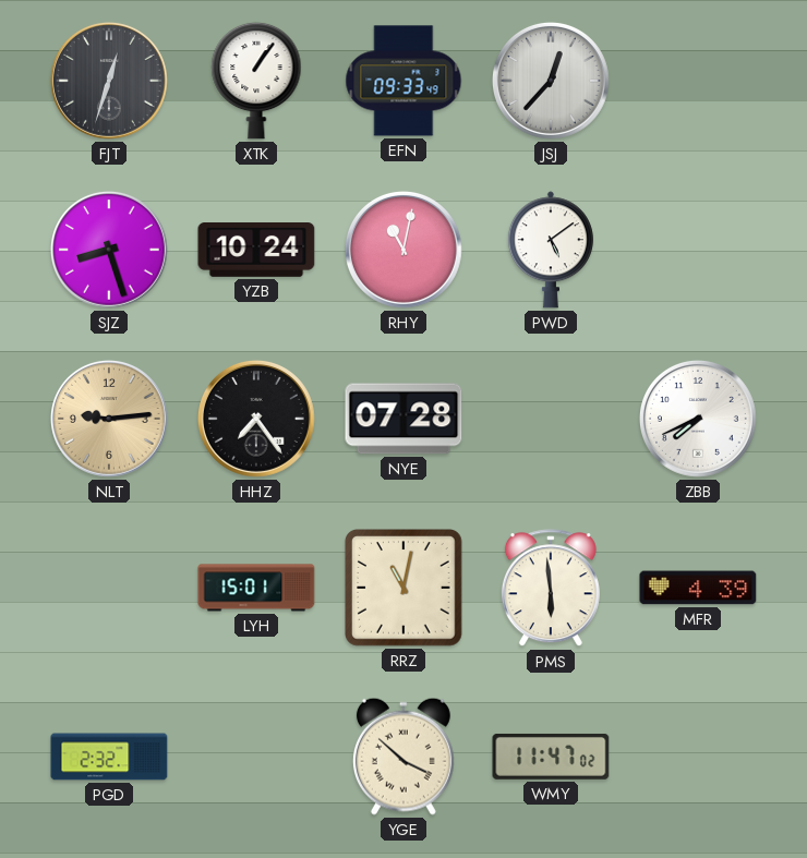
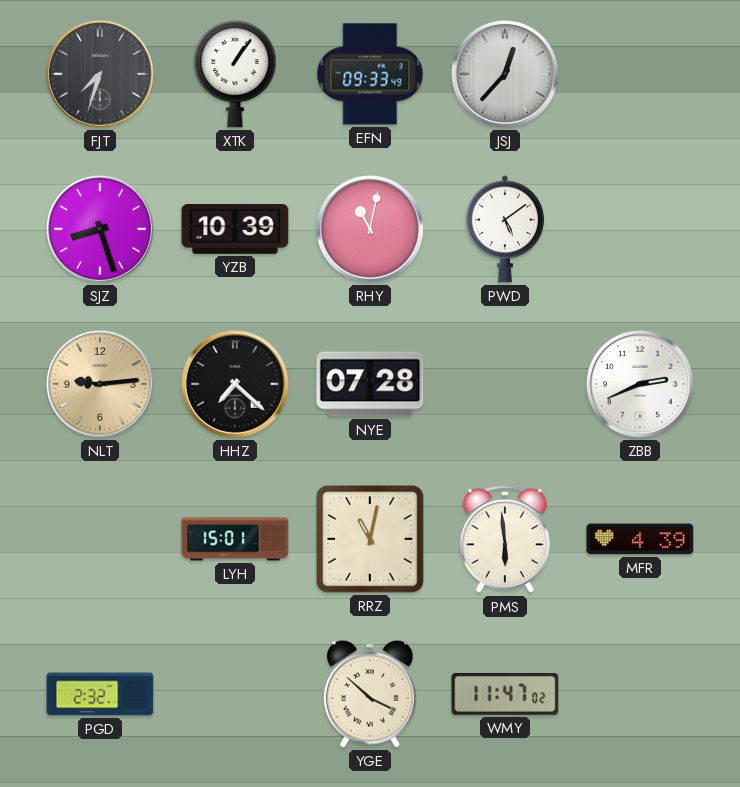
FJT: 12:33 -> 7:33 (100, 74)
YZB: 10:24 -> 10:39 (235, 230)
HHZ: 7:24 -> 7:22 (235, 384)
ZBB: 7:41 -> 2:41 (640, 384)
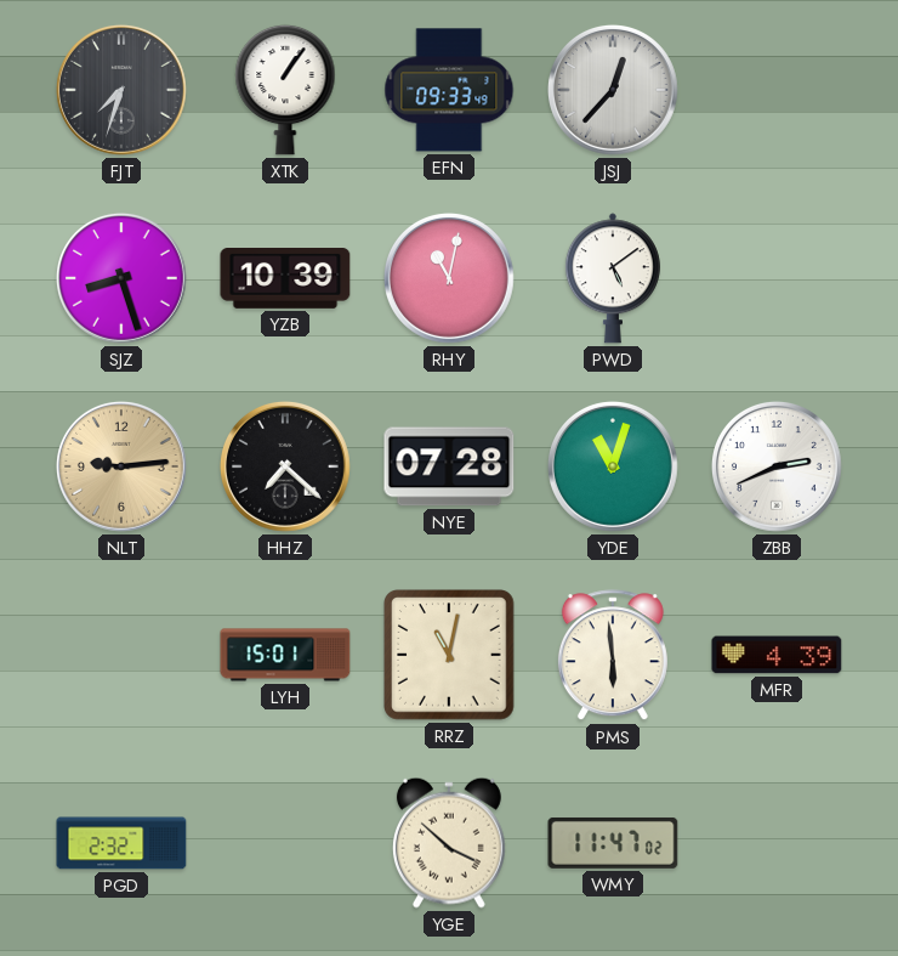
YDE: none -> 11:03 (613, 466)
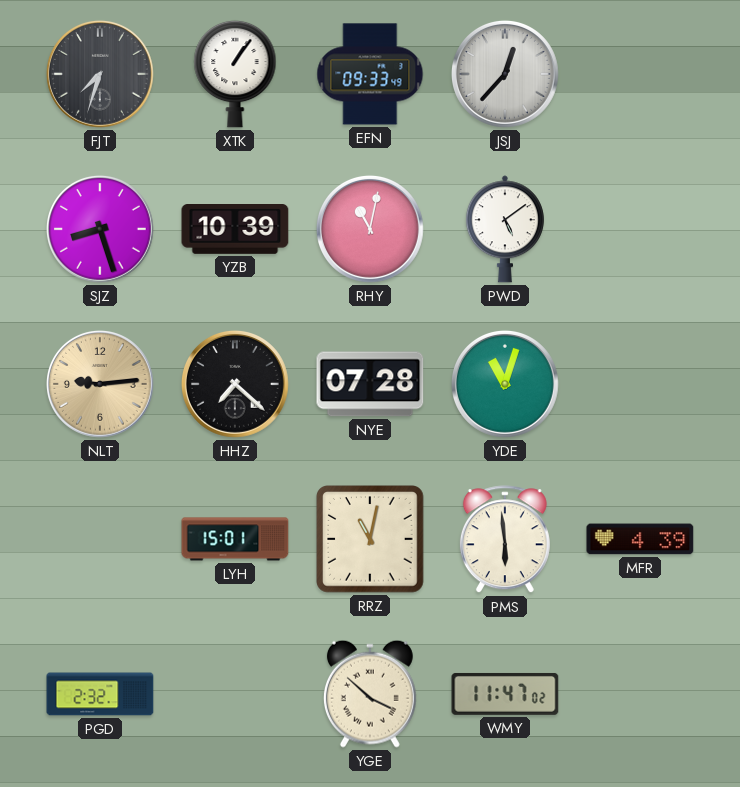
ZBB: 2:41 -> none (777, 466)
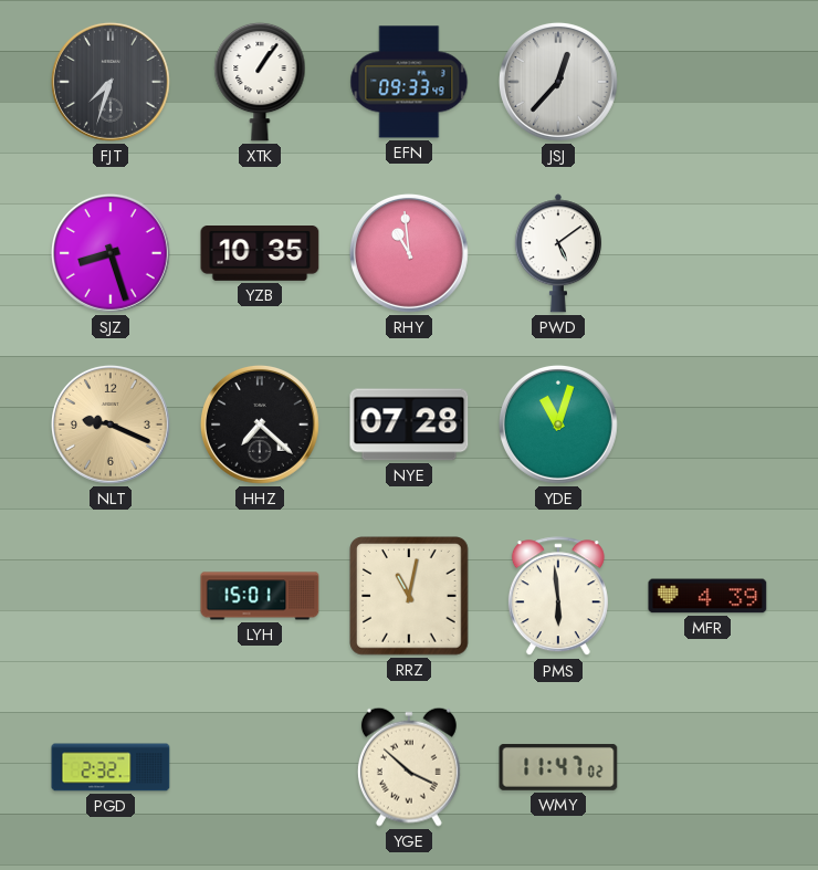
YZB: 10:39 -> 10:35 (260, 254)
RHY: 11:02 -> 10:59 (409, 253)
NLT: 9:14 -> 9:19 (111, 424)
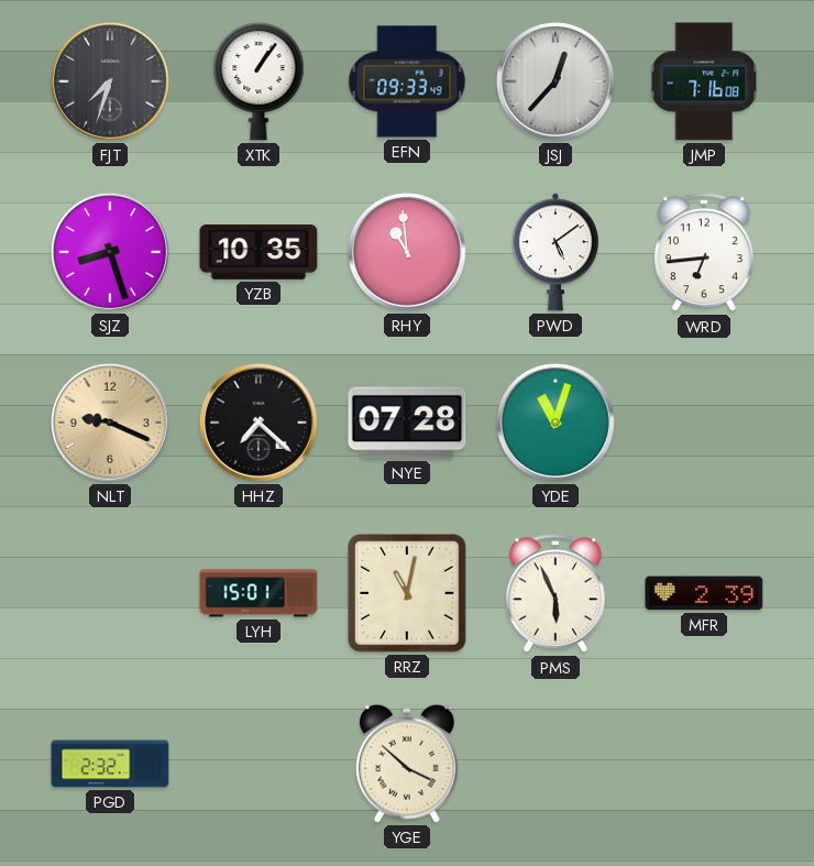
JMP: none -> 7:16 (704, 81)
WRD: none -> 6:44 (704, 253)
PMS: 5:59 -> 5:56 (555, 594)
MFR: 4:39 -> 2:39 (704, 593)
WMY: 11:47 -> none (558, 767)
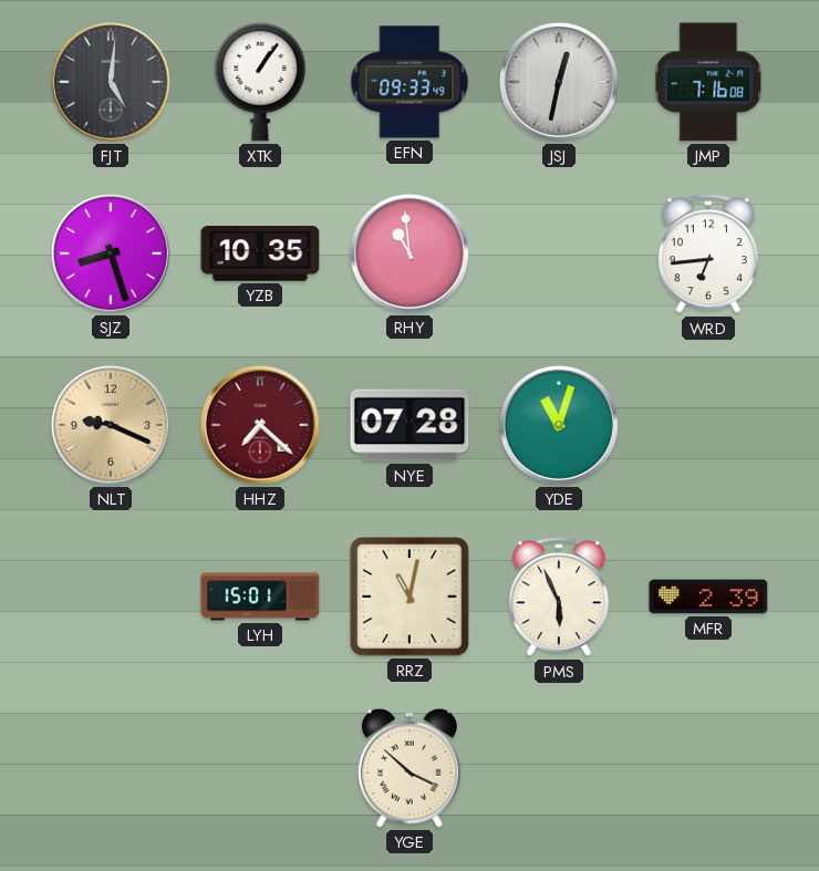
FJT: 7:33 -> 5:01 (111, 82)
JSJ: 12:37 -> 12:32 (559, 82)
PWD: 5:09 -> none (555, 252)
HHZ dial: black -> burgundy (260, 425)
PGD: 2:32 -> none (110, 764)
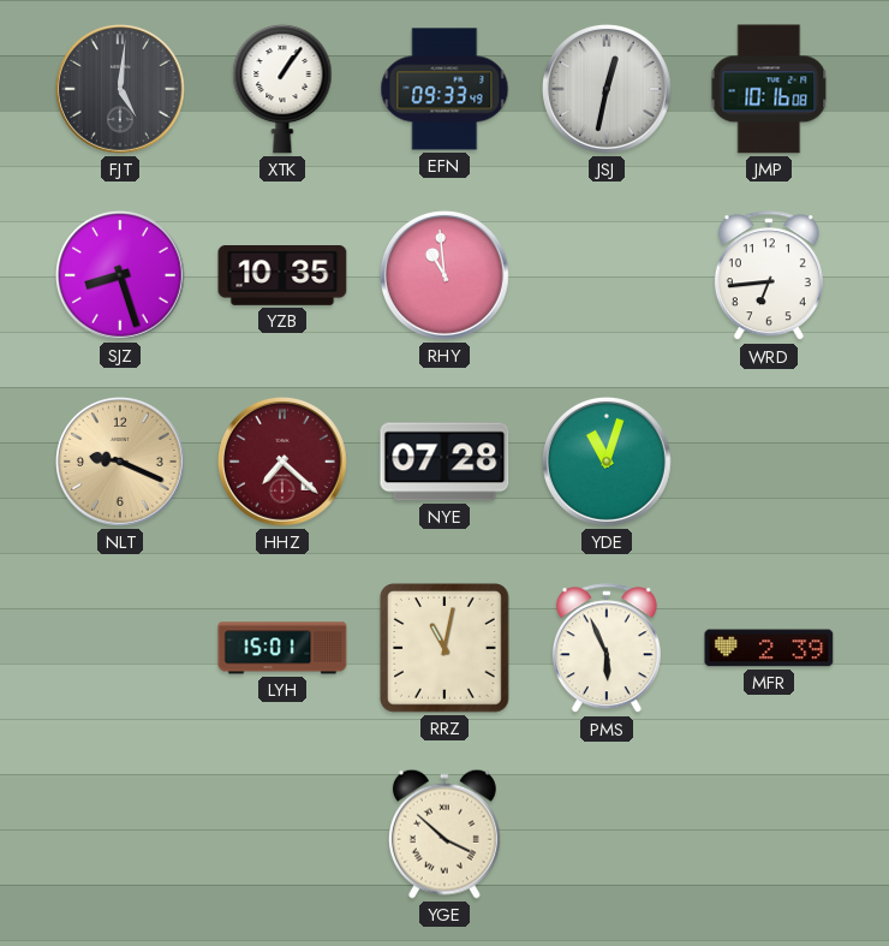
JMP: 7:16 -> 10:16 (769, 89)
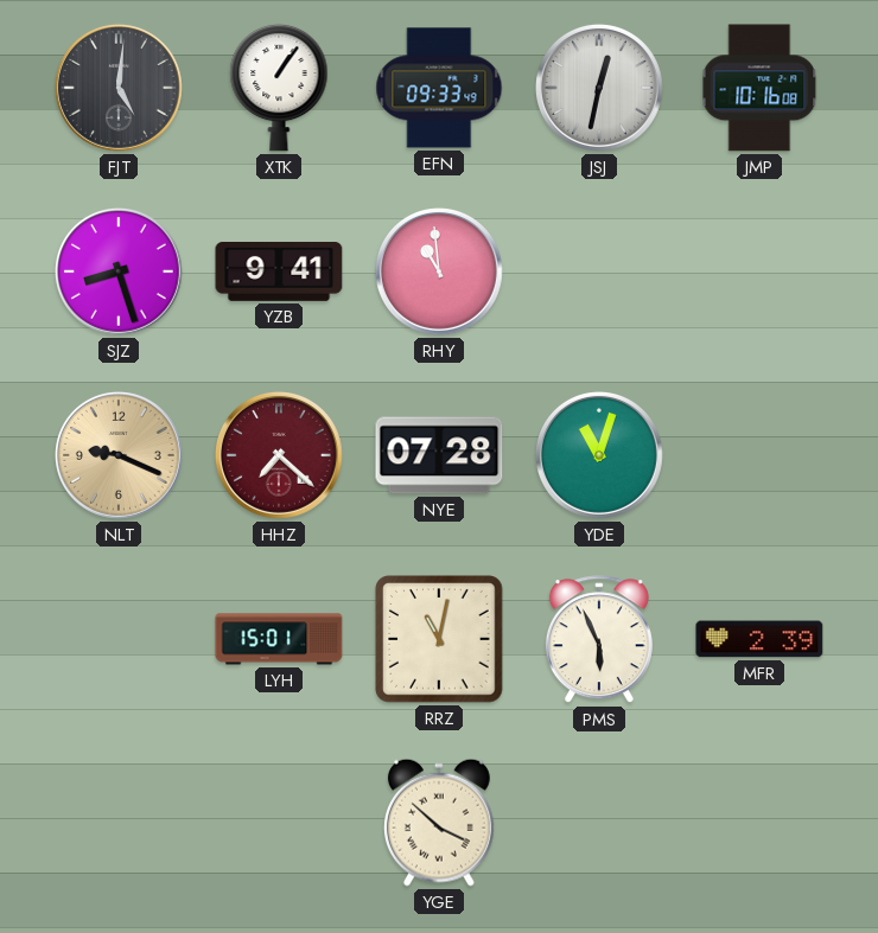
YZB: 10:35 -> 9:41 (279, 273)
WRD: 6:44 -> none (769, 276)
